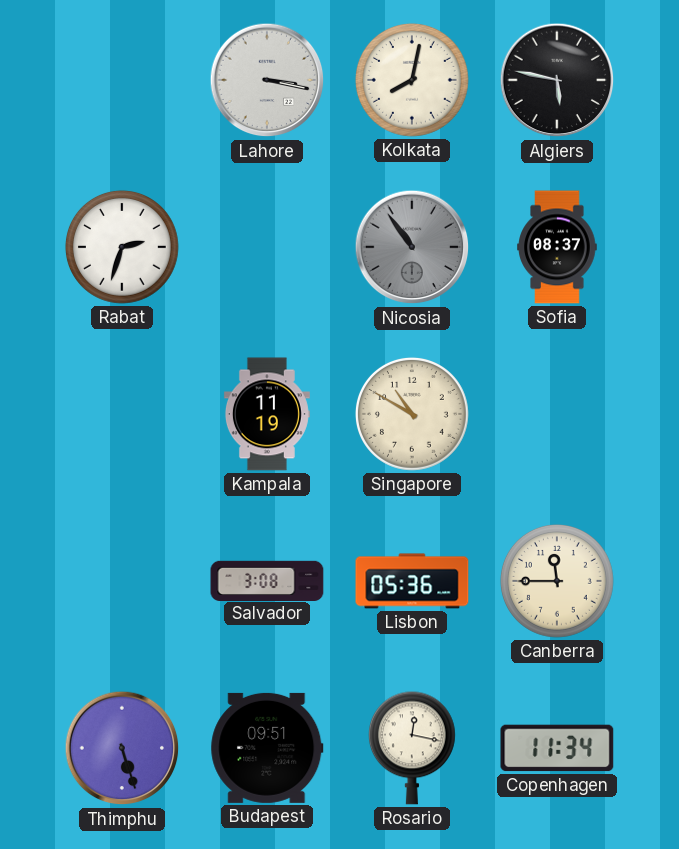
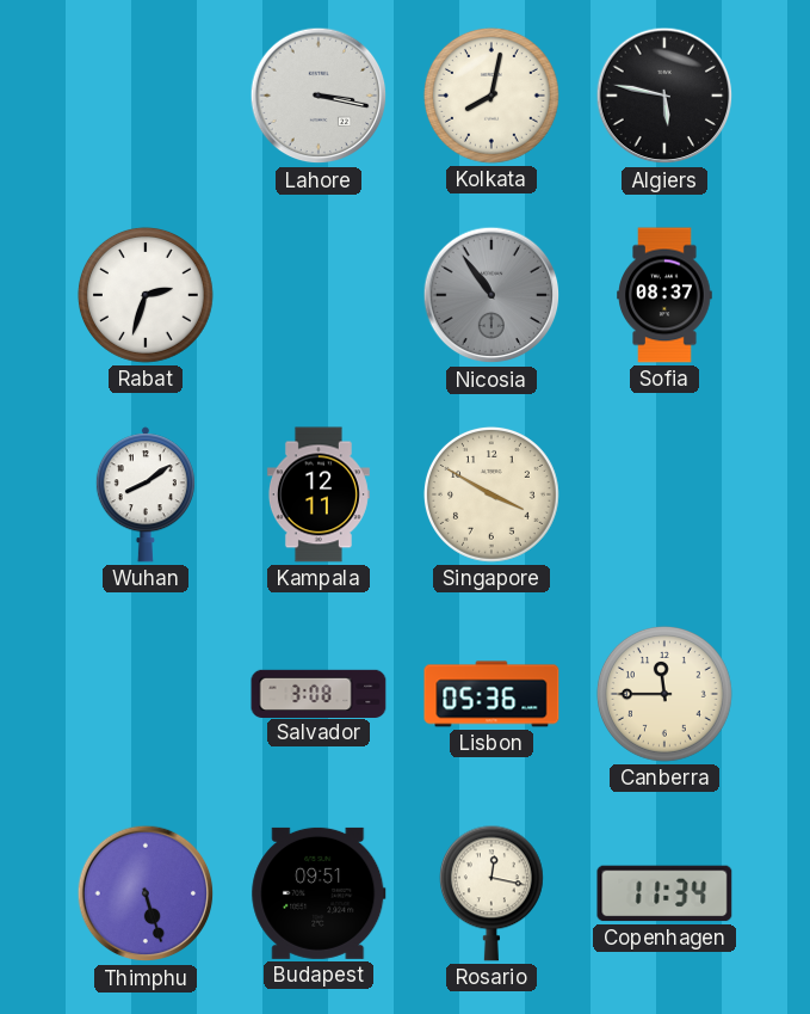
Wuhan: none -> 8:09 (146, 494)
Kampala: 11:19 -> 12:11 (319, 494)
Singapore: 10:50 -> 3:50 (491, 494)
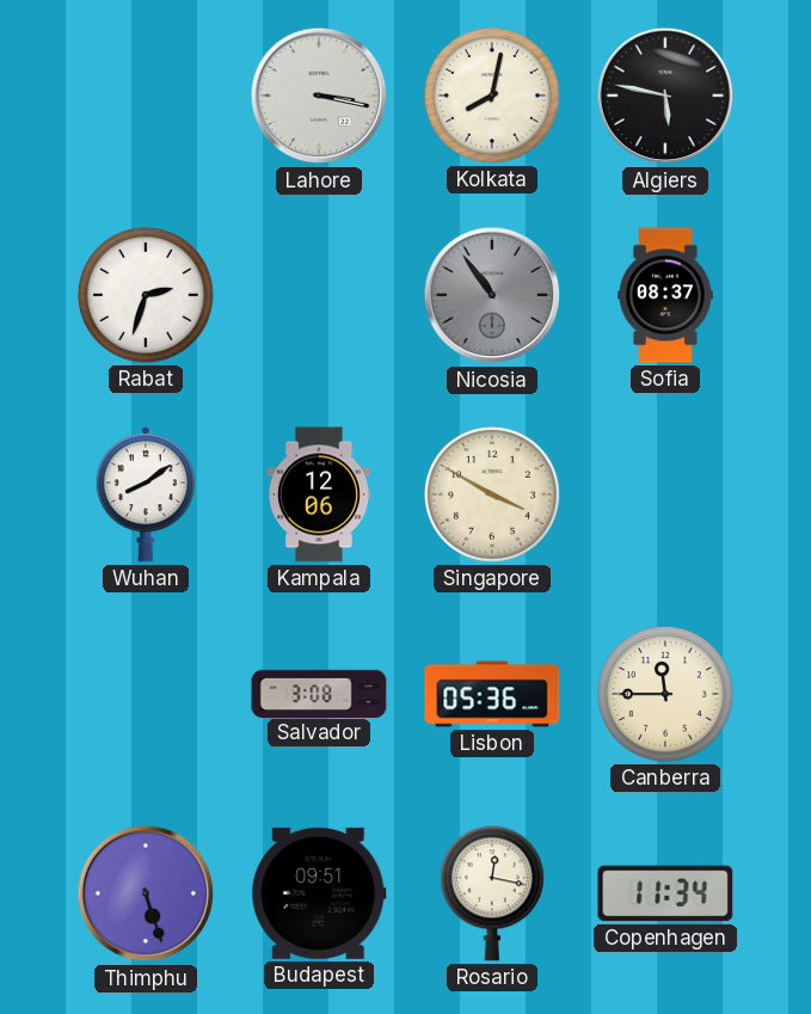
Kampala: 12:11 -> 12:06 (319, 494)
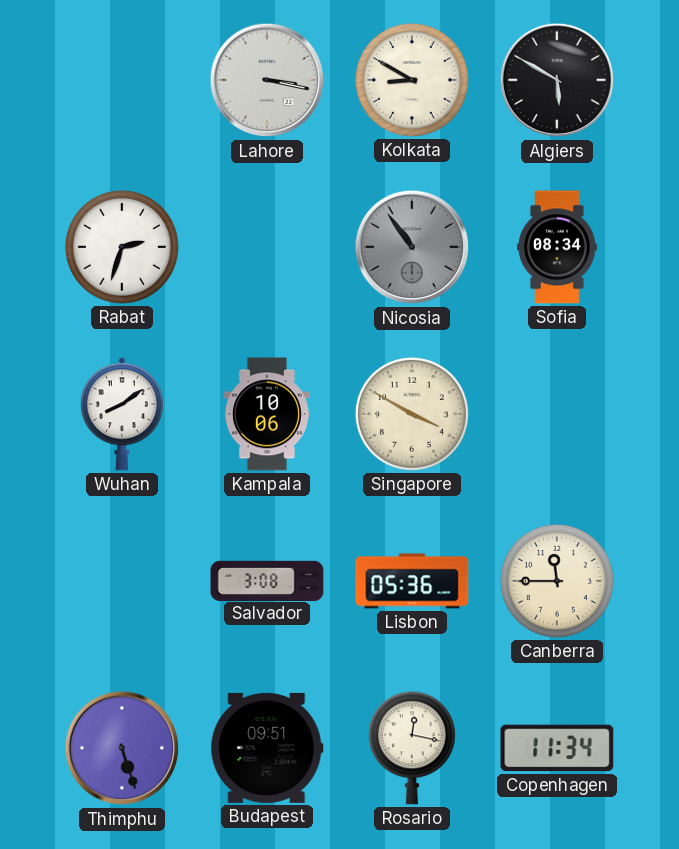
Kolkata: 8:02 -> 8:50 (412, 80)
Algiers: 5:47 -> 5:50 (557, 80)
Sofia: 08:37 -> 08:34 (557, 247)
Kampala: 12:06 -> 10:06 (267, 414)
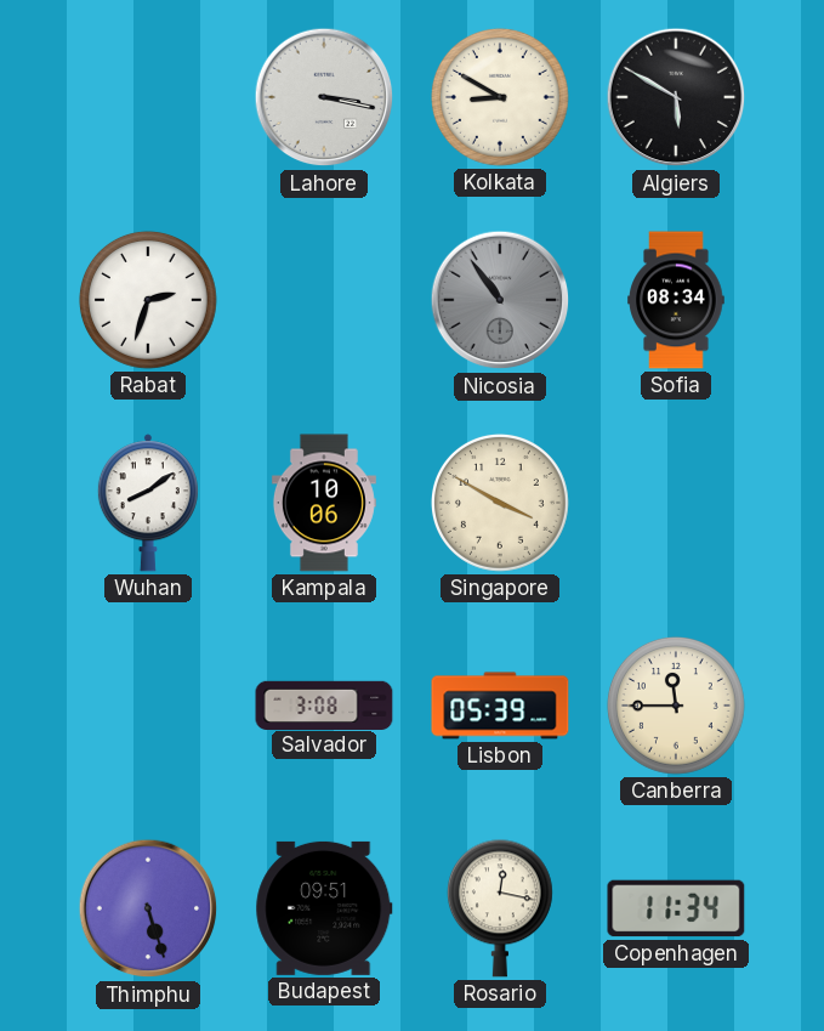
Lisbon: 05:36 -> 05:39 (500, 706)
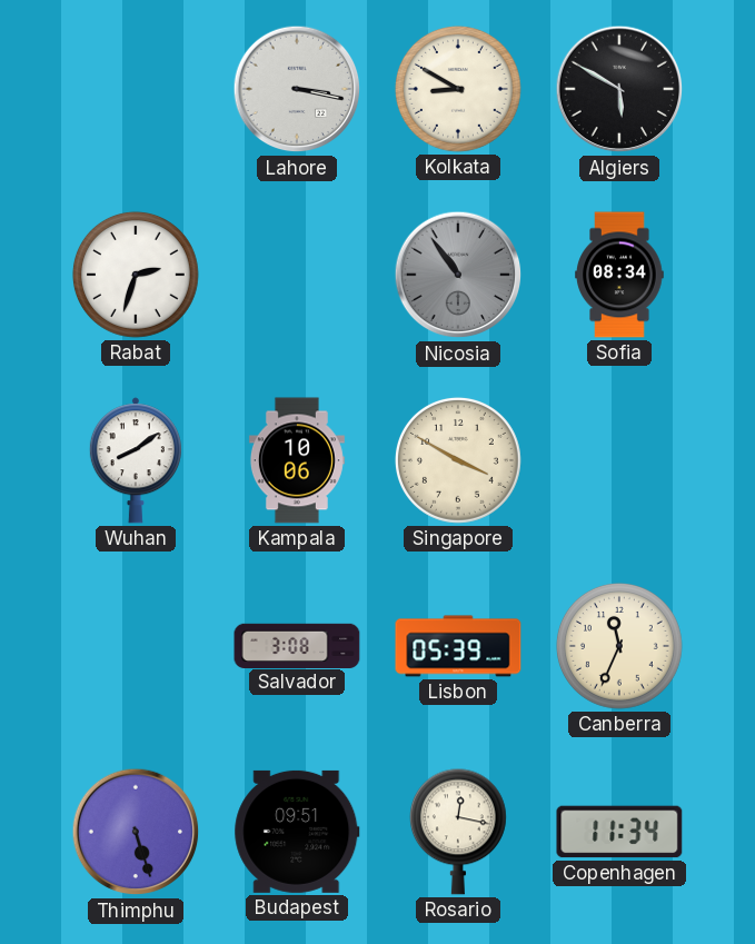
Canberra: 11:45 -> 11:34 (619, 646)
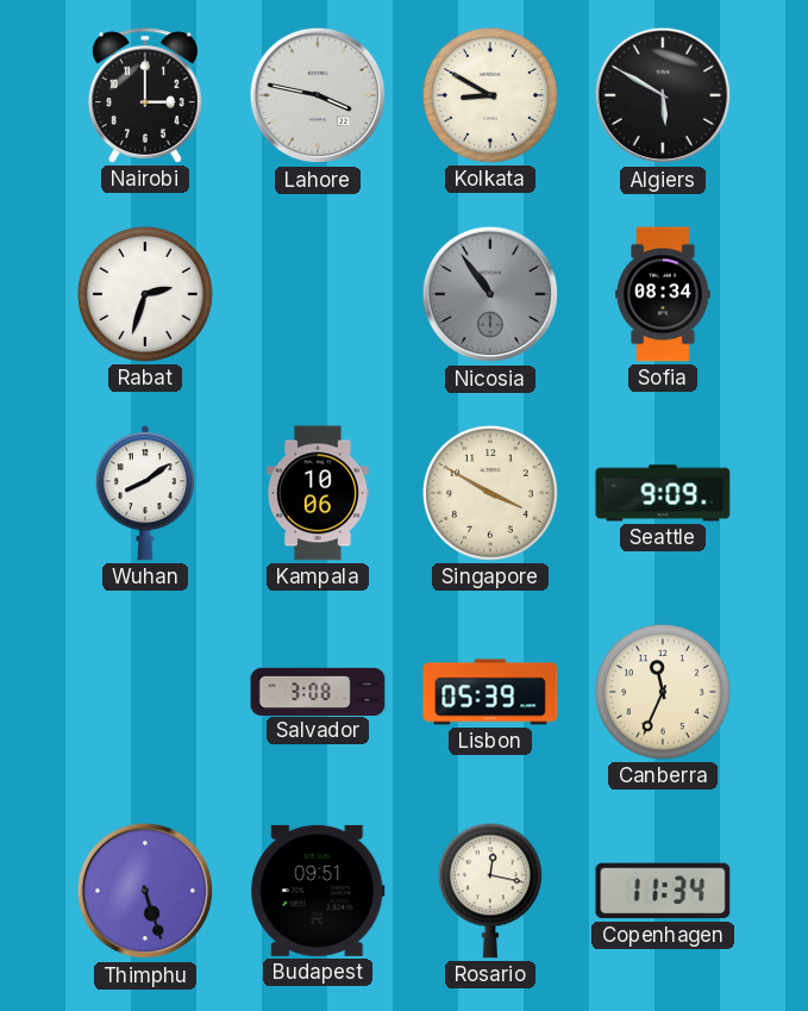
Nairobi: none -> 3:00 (145, 95)
Lahore: 3:17 -> 3:47 (318, 95)
Seattle: none -> 9:09 (663, 493)
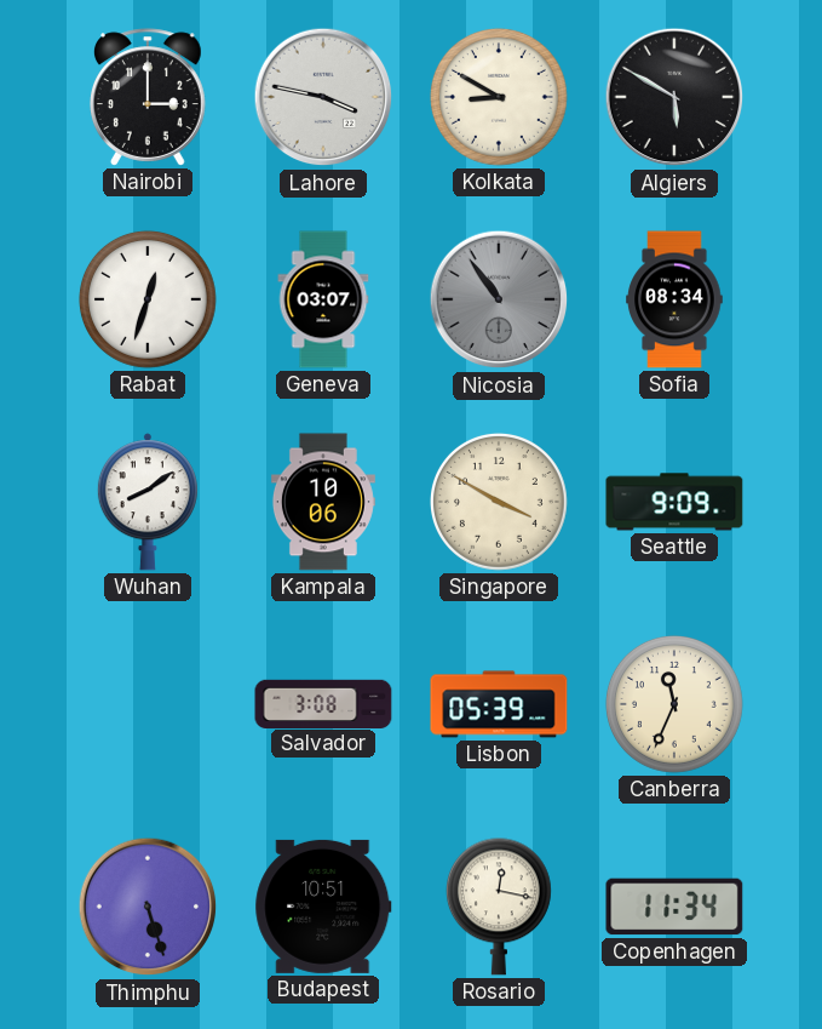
Rabat: 2:33 -> 12:33 (148, 299)
Geneva: none -> 03:07 (323, 299)
Budapest: 09:51 -> 10:51 (323, 907)
